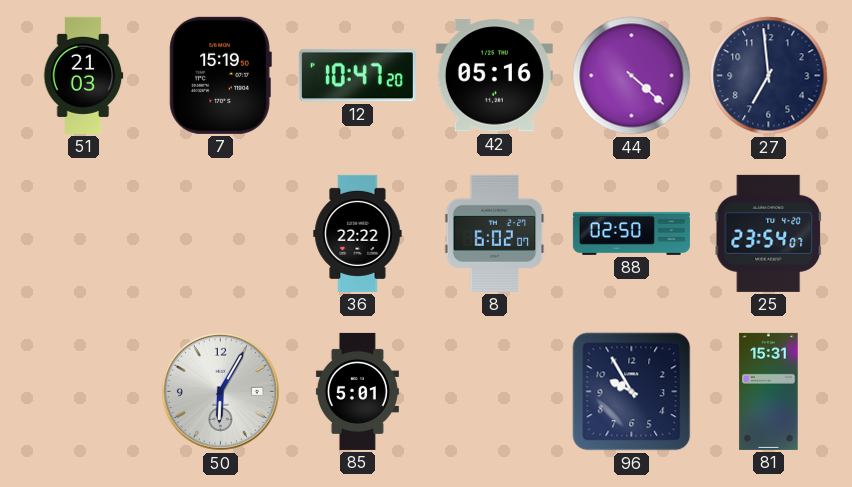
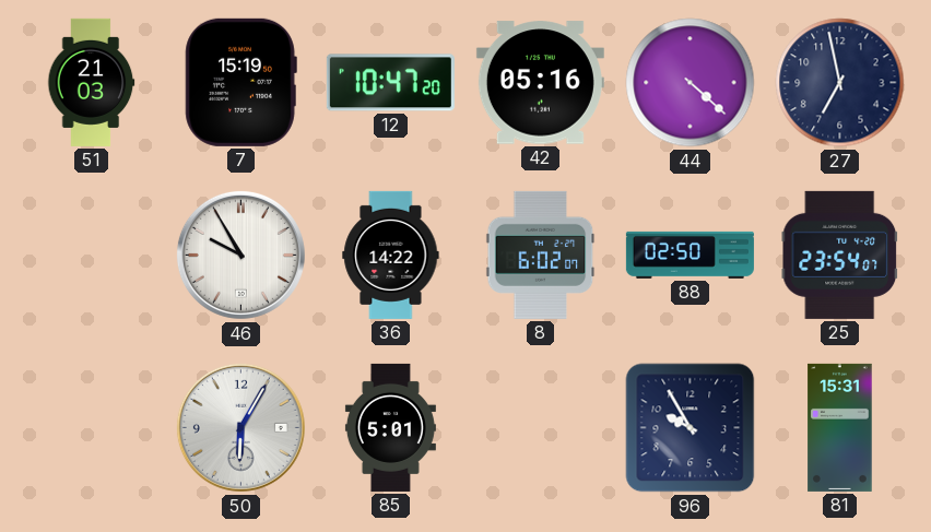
27: 6:59 -> 6:58 (840, 83)
46: none -> 9:55 (240, 255)
36: 22:22 -> 14:22 (391, 255)
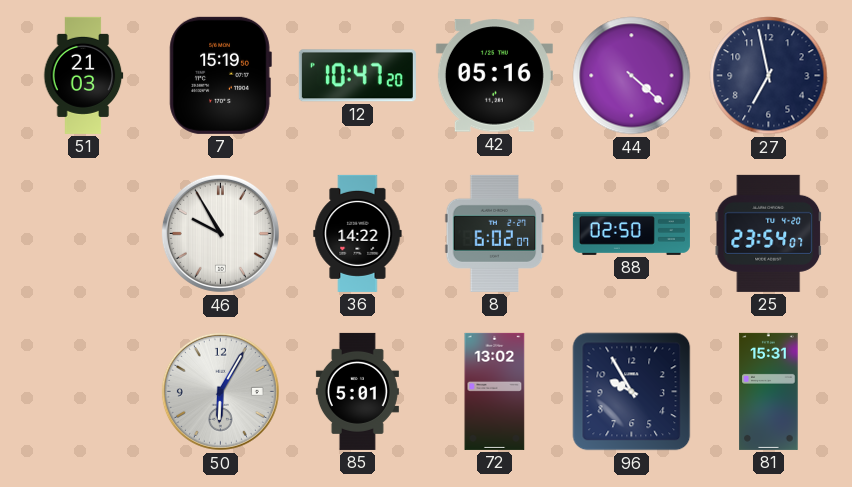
72: none -> 13:02 (495, 391)
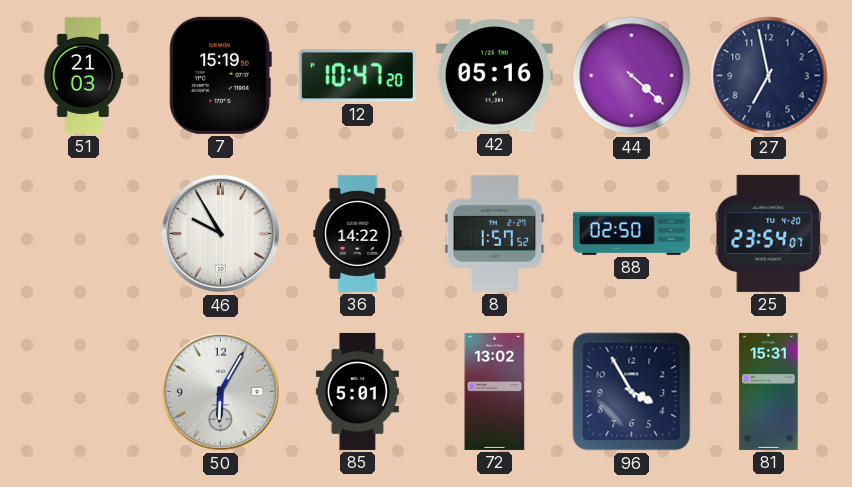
8: 6:02 -> 1:57 (495, 233)
96: 9:55 -> 3:55 (632, 392)
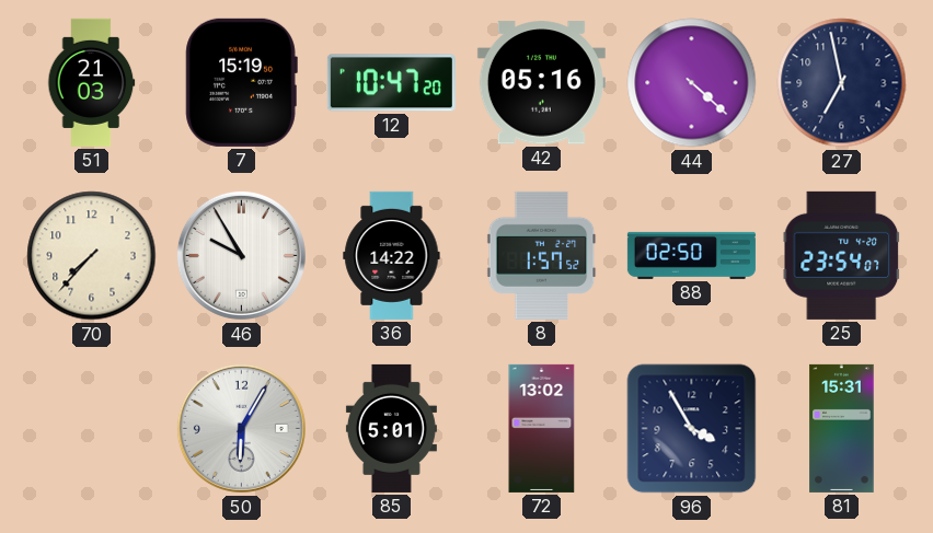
70: none -> 7:37 (92, 256)
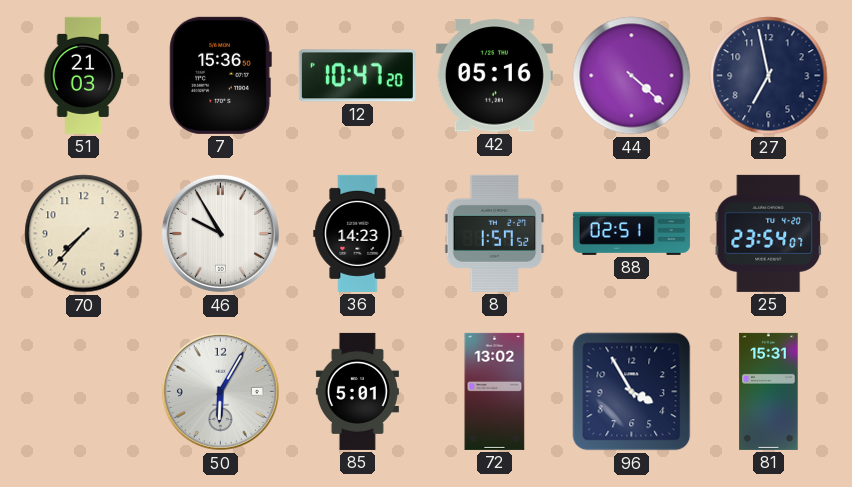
7: 15:19 -> 15:36 (220, 75)
36: 14:22 -> 14:23 (358, 233)
88: 02:50 -> 02:51 (631, 233)
